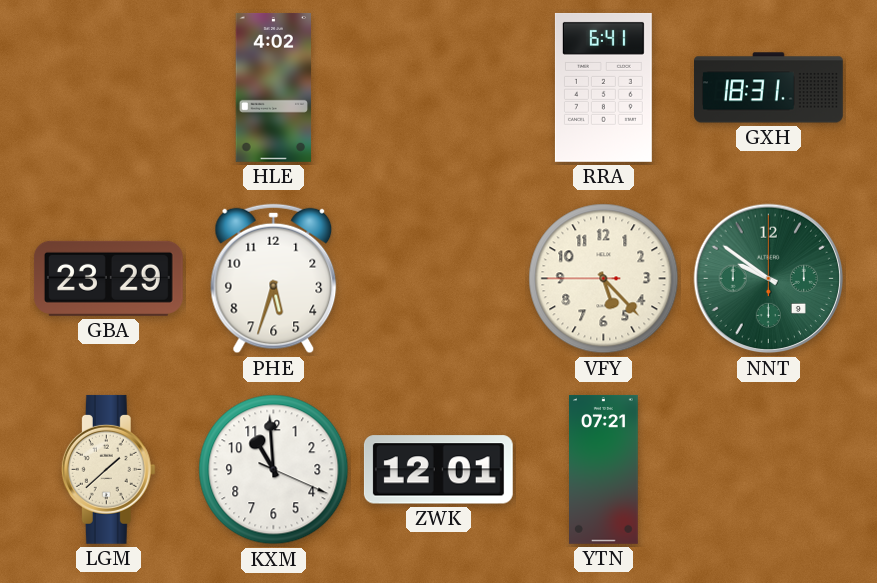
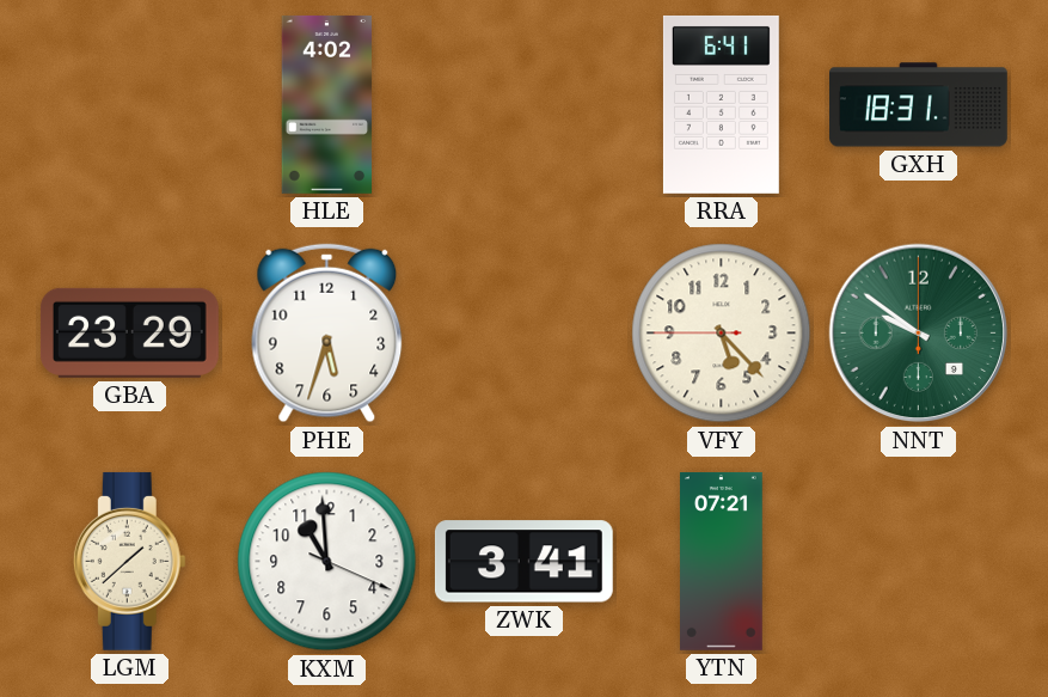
ZWK: 12:01 -> 3:41 (523, 562)
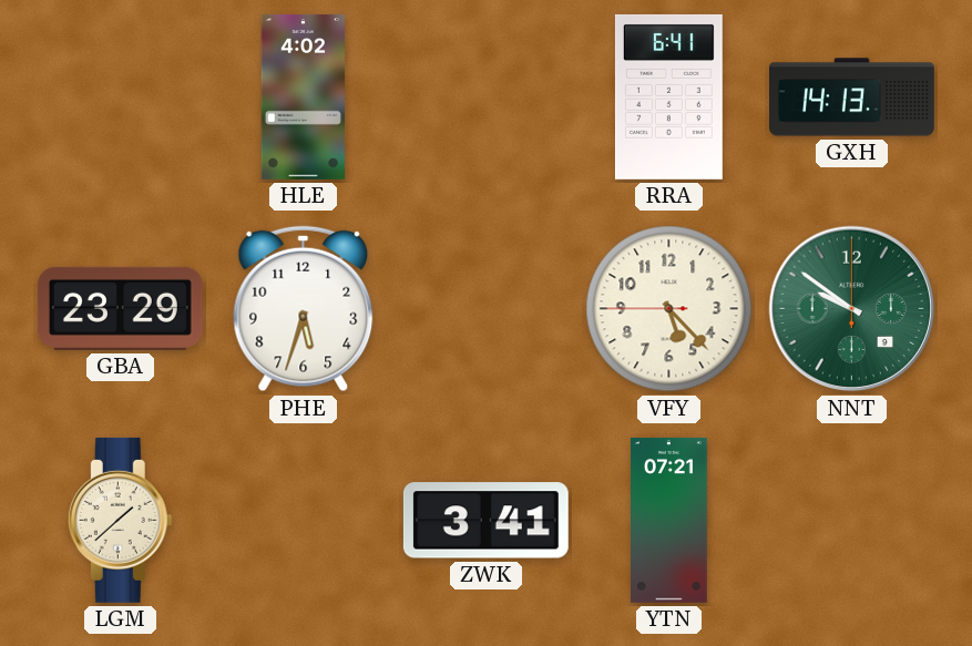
GXH: 18:31 -> 14:13 (852, 98)
KXM: 10:59 -> none (327, 562)
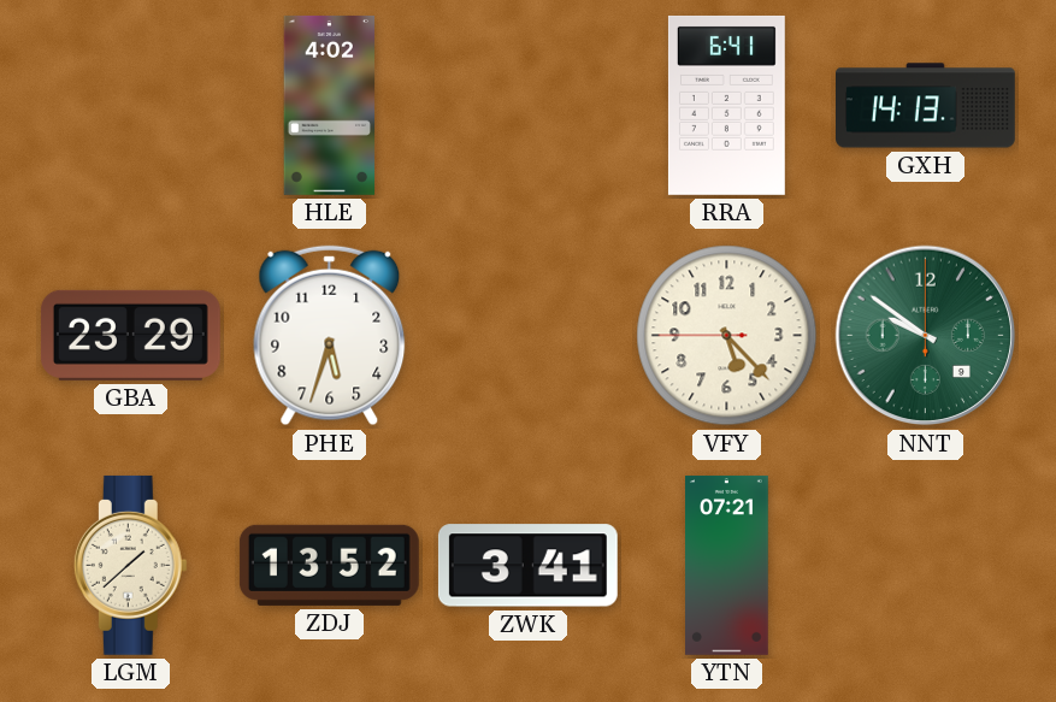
ZDJ: none -> 13:52 (329, 565)
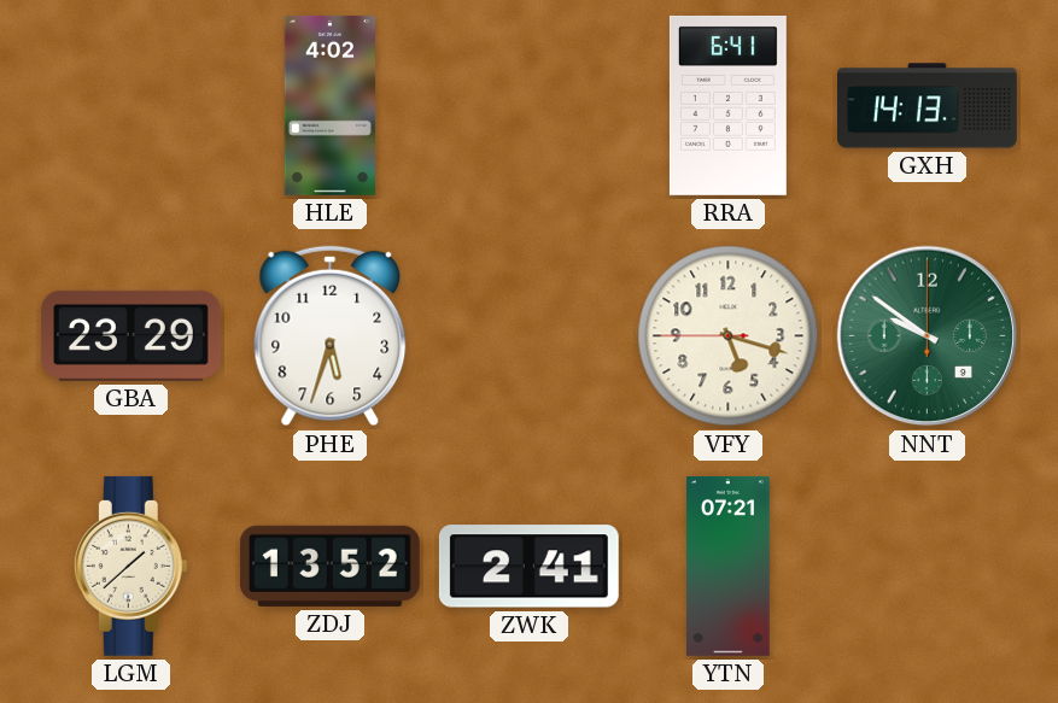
VFY: 5:22 -> 5:17 (729, 336)
ZWK: 3:41 -> 2:41 (528, 567)
